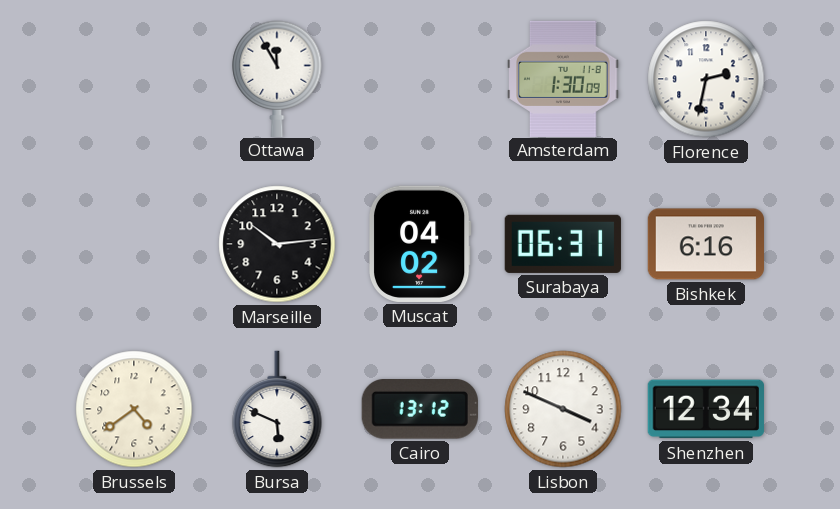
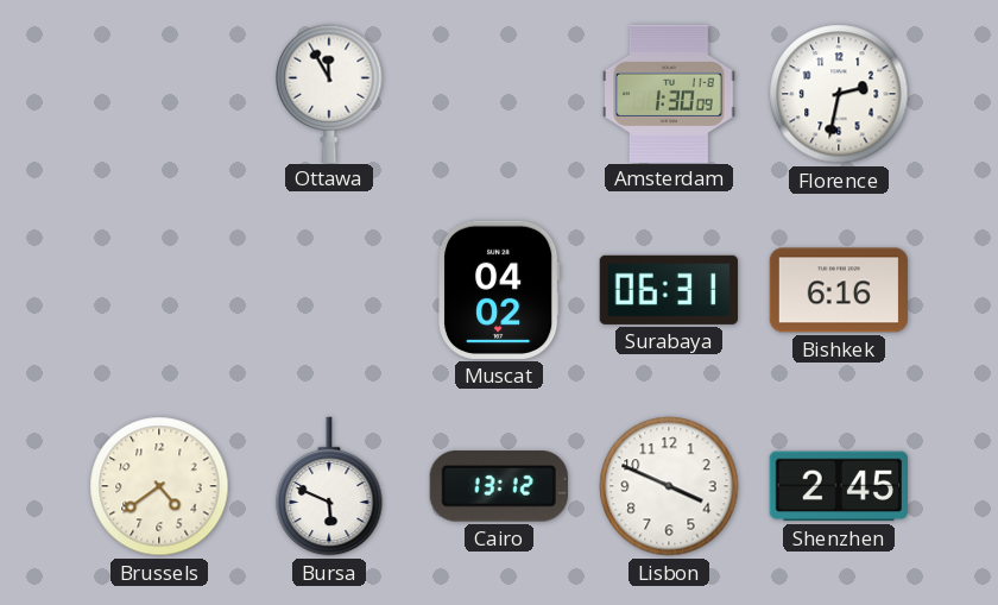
Marseille: 10:14 -> none (277, 244)
Shenzhen: 12:34 -> 2:45 (839, 486)
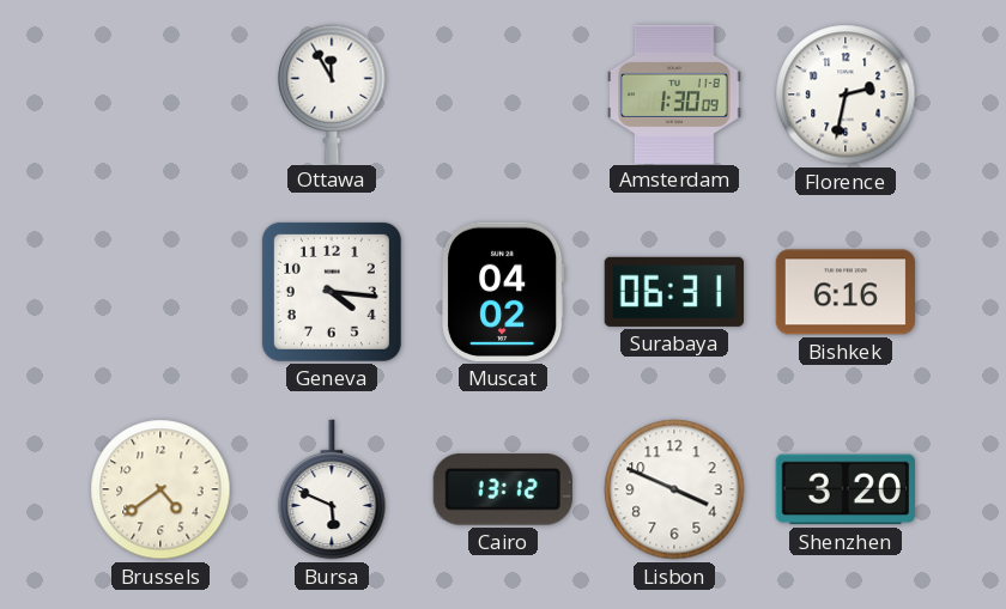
Geneva: none -> 4:16 (332, 292)
Shenzhen: 2:45 -> 3:20 (846, 489)
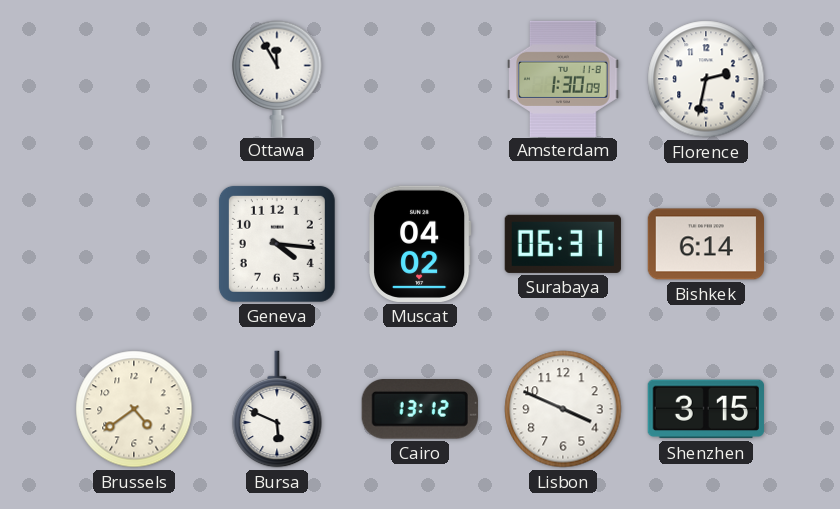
Bishkek: 6:16 -> 6:14 (705, 244)
Shenzhen: 3:20 -> 3:15 (706, 409)
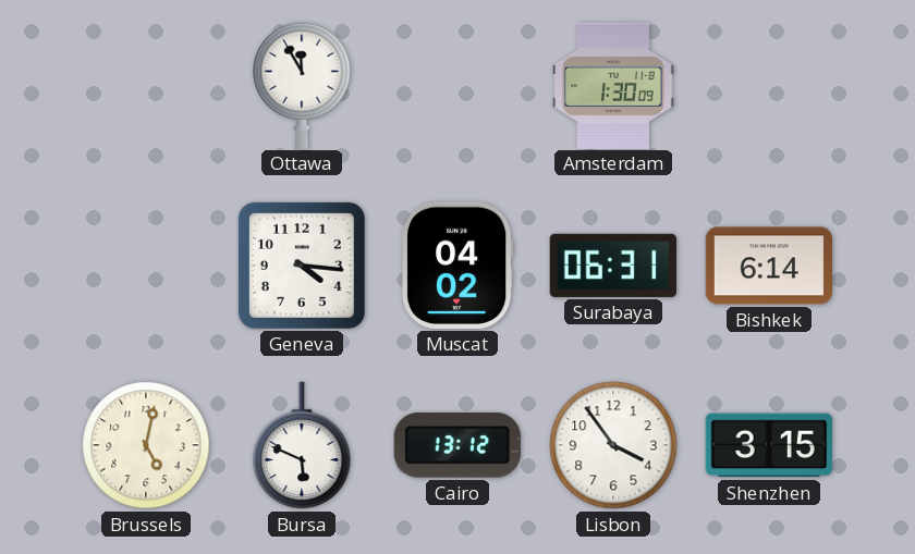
Florence: 2:32 -> none (706, 79)
Brussels: 4:39 -> 5:02 (146, 445)
Lisbon: 3:49 -> 3:54 (613, 445)
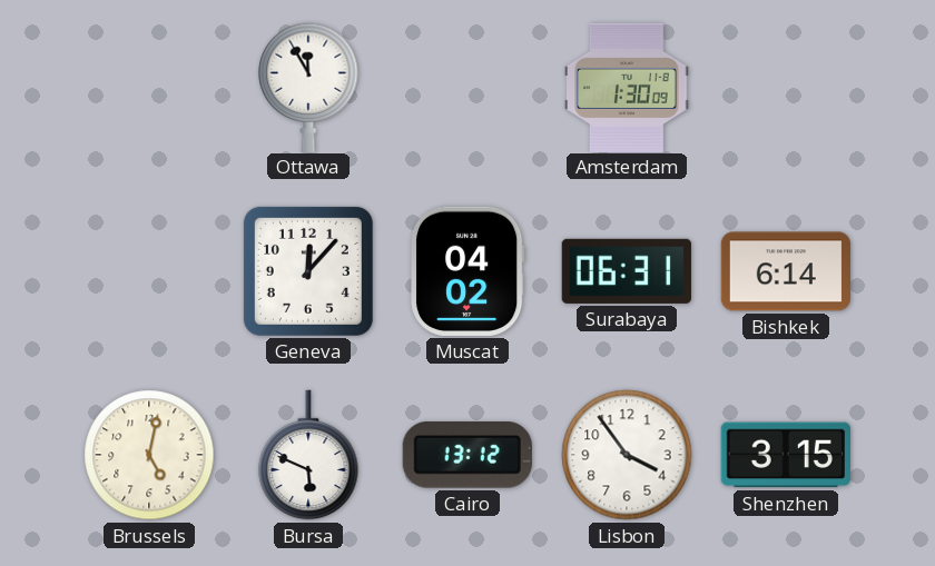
Geneva: 4:16 -> 12:07 (308, 271)
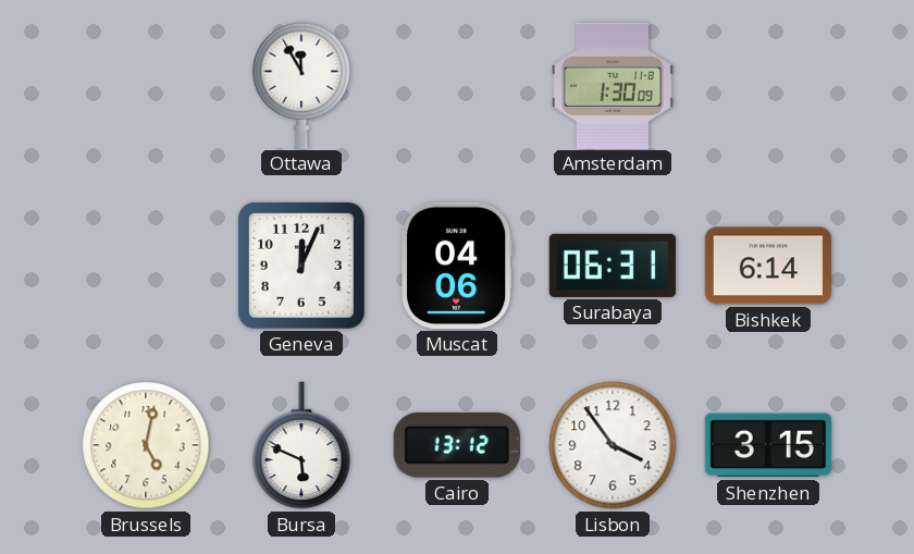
Geneva: 12:07 -> 12:04 (301, 266)
Muscat: 04:02 -> 04:06 (457, 266)
